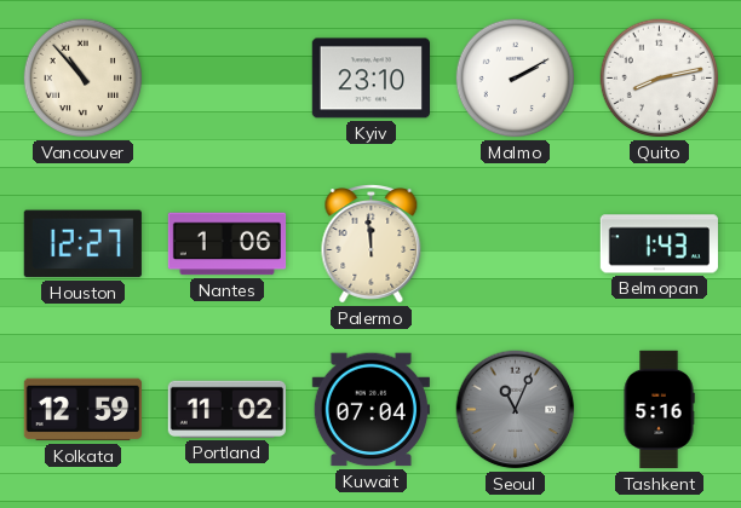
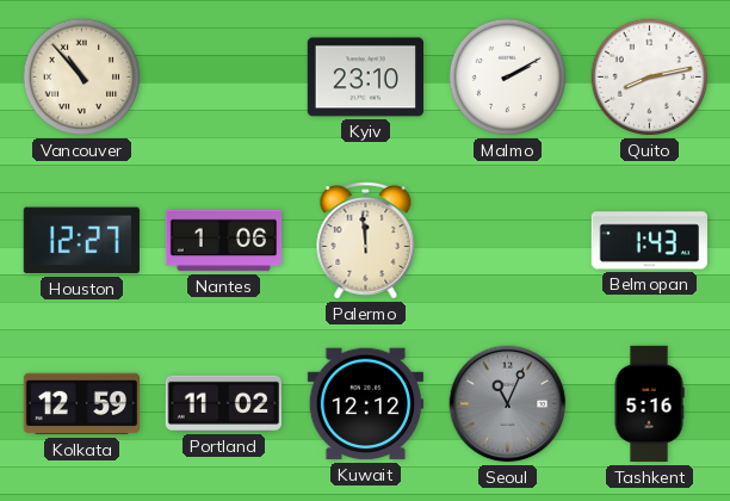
Kuwait: 07:04 -> 12:12 (365, 404)
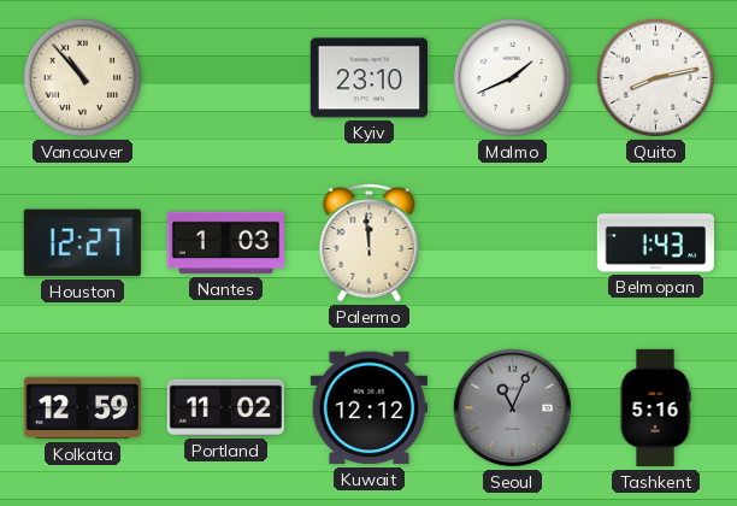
Malmo: 2:10 -> 1:41 (513, 78)
Nantes: 1:06 -> 1:03 (226, 243)
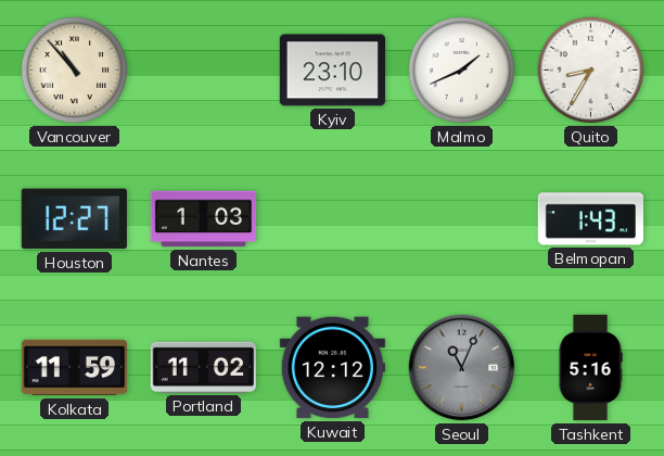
Quito: 8:13 -> 8:35 (591, 71)
Palermo: 11:59 -> none (370, 243)
Kolkata: 12:59 -> 11:59 (74, 368)
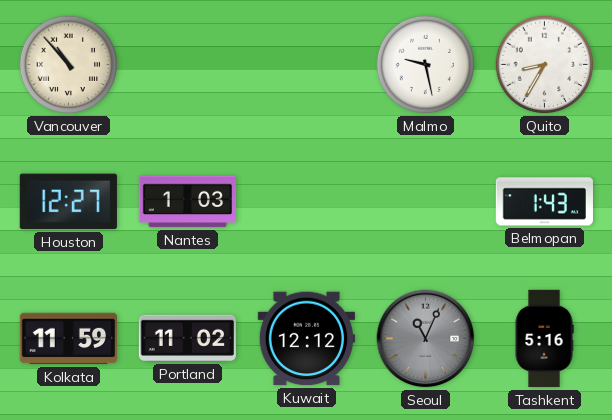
Kyiv: 23:10 -> none (332, 71)
Malmo: 1:41 -> 9:28 (426, 65)
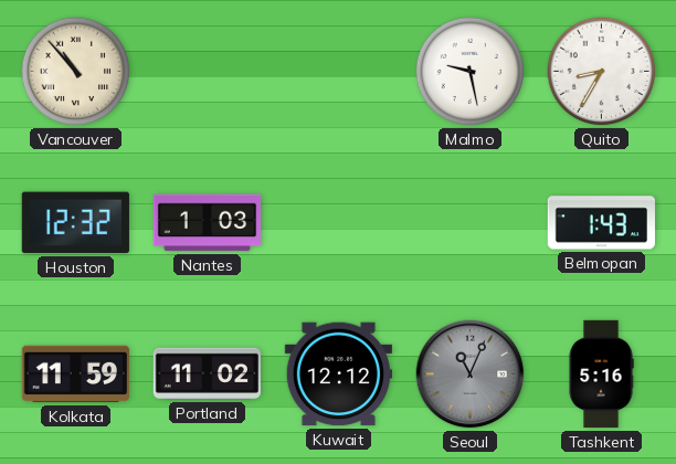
Houston: 12:27 -> 12:32 (75, 223)
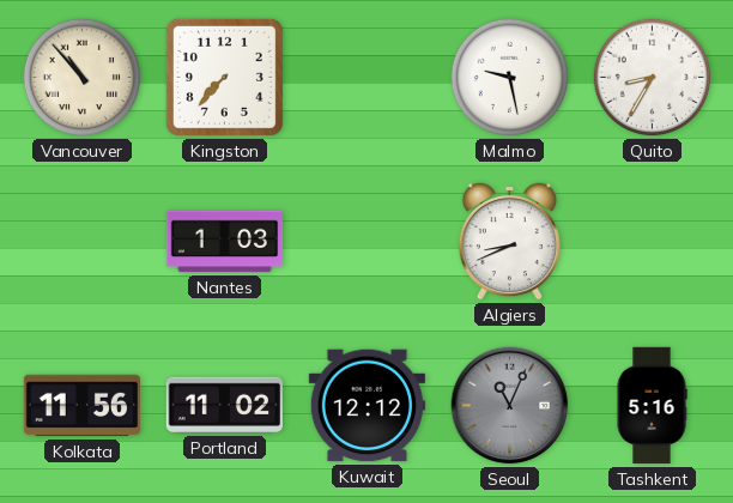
Kingston: none -> 7:37 (224, 77)
Houston: 12:32 -> none (75, 223)
Algiers: none -> 8:41 (509, 241)
Belmopan: 1:43 -> none (601, 223)
Kolkata: 11:59 -> 11:56 (81, 406)
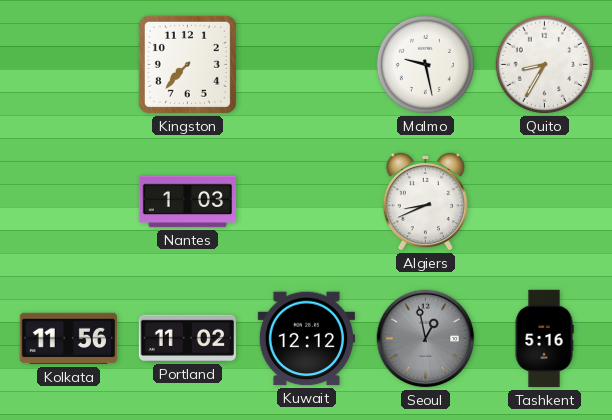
Vancouver: 10:53 -> none (83, 78)
Seoul: 11:04 -> 12:58 (426, 339)
